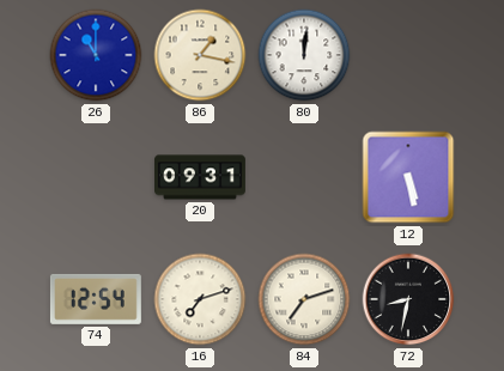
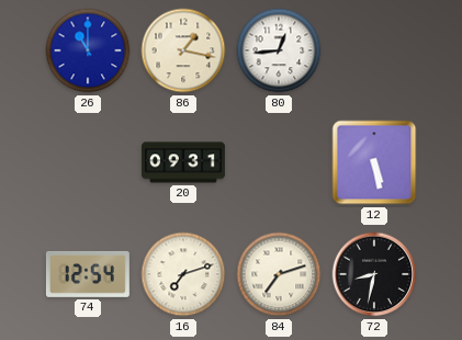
80: 12:01 -> 12:44 (279, 50)
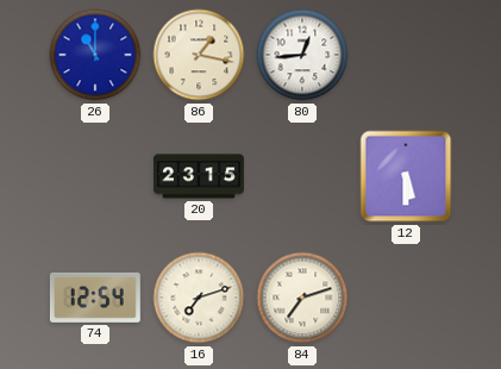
20: 09:31 -> 23:15 (200, 176)
12: 5:28 -> 5:30 (406, 176)
72: 8:32 -> none (374, 274)
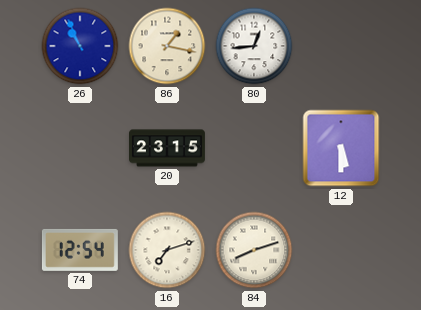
26: 11:00 -> 10:56 (80, 46)
84: 7:12 -> 8:12 (254, 250)
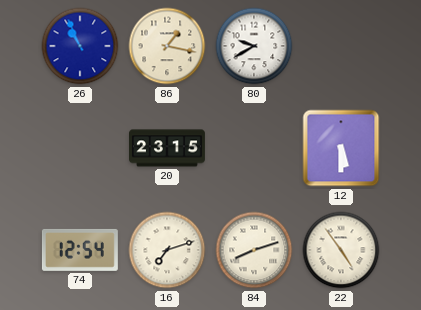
80: 12:44 -> 9:40 (254, 46)
22: none -> 4:54 (341, 250)
